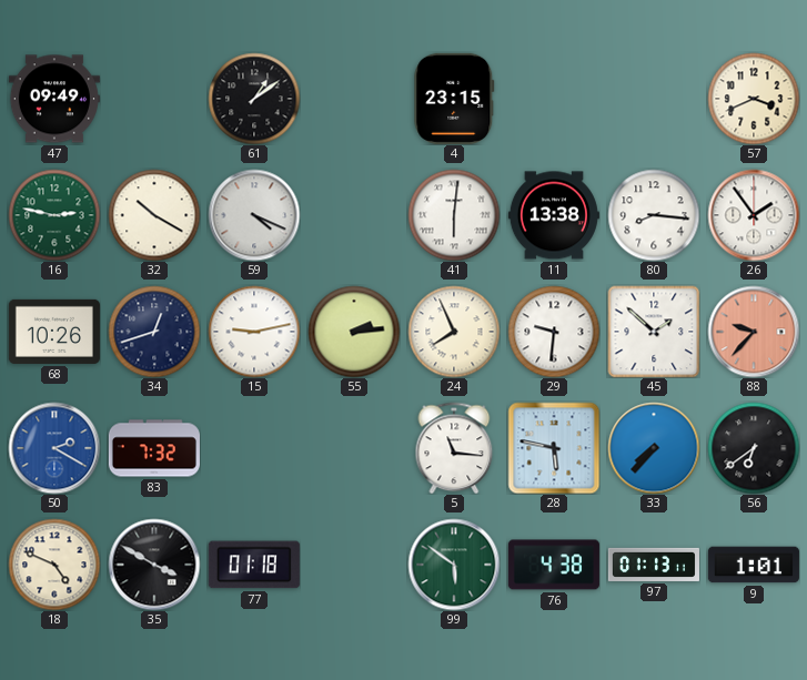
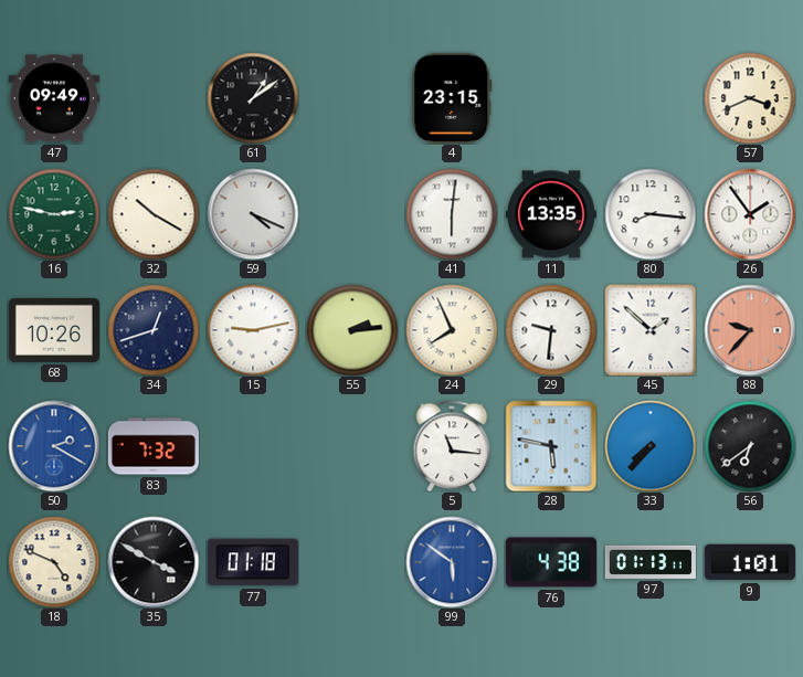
11: 13:38 -> 13:35 (551, 214)
99 dial: green -> blue (452, 562)
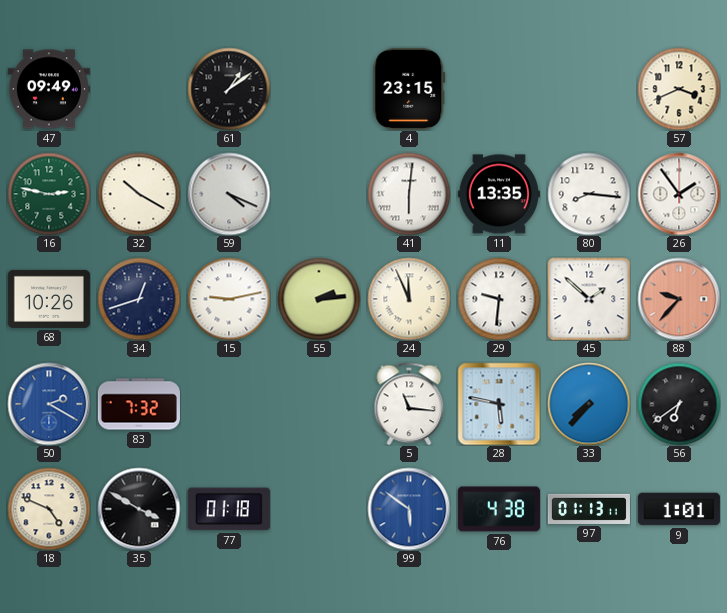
24: 7:56 -> 11:56 (409, 299)
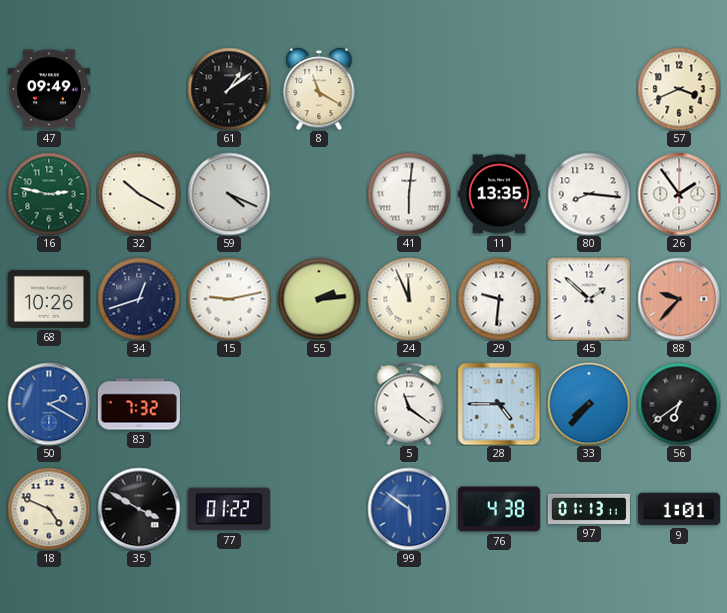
8: none -> 11:20 (319, 89)
4: 23:15 -> none (409, 89)
5: 11:16 -> 11:21 (409, 404)
28: 5:47 -> 4:45 (499, 404)
77: 01:18 -> 01:22 (229, 509)
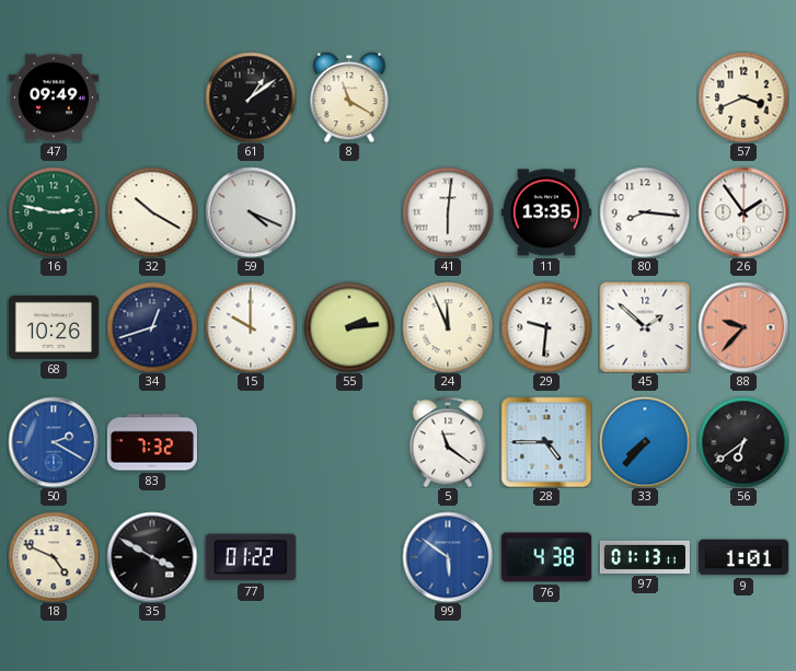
15: 9:13 -> 10:00 (251, 327)
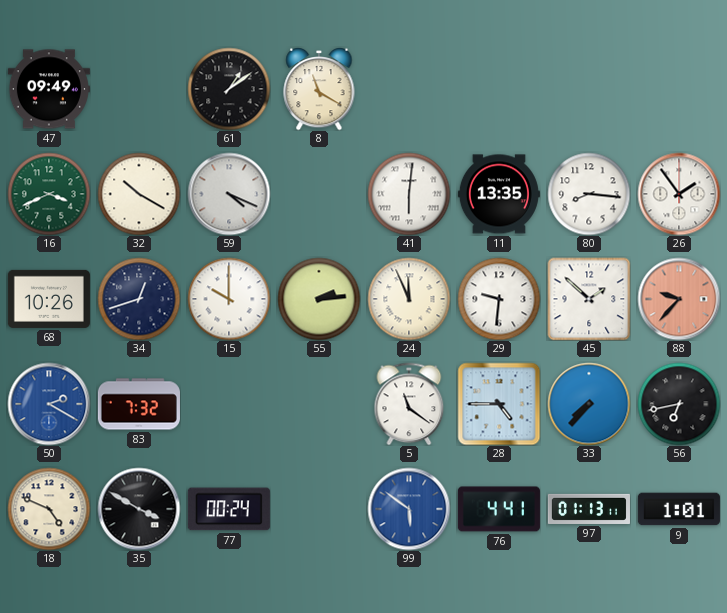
57: 3:41 -> none (743, 97)
16: 2:47 -> 3:41 (49, 194)
56: 6:39 -> 6:43 (679, 404)
77: 01:22 -> 00:24 (229, 509)
76: 4:38 -> 4:41 (499, 509)
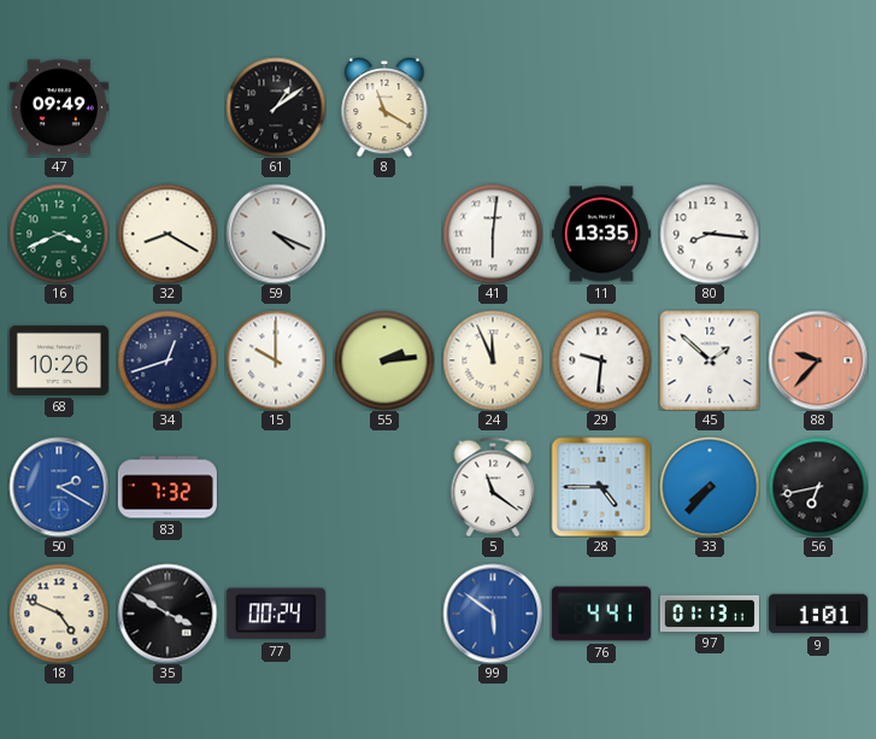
32: 10:20 -> 8:20 (167, 234)
26: 1:54 -> none (679, 194)
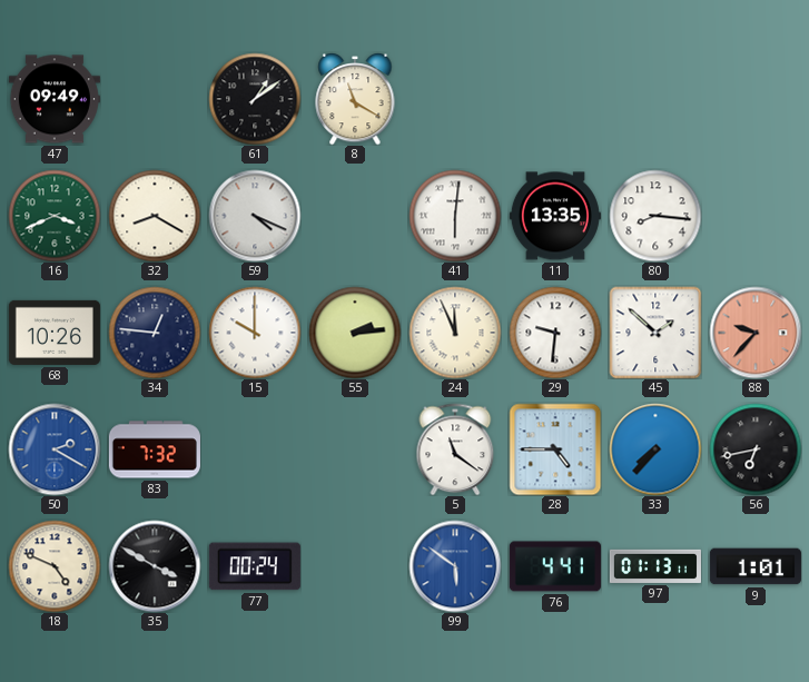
34: 12:42 -> 12:46 (155, 333)
